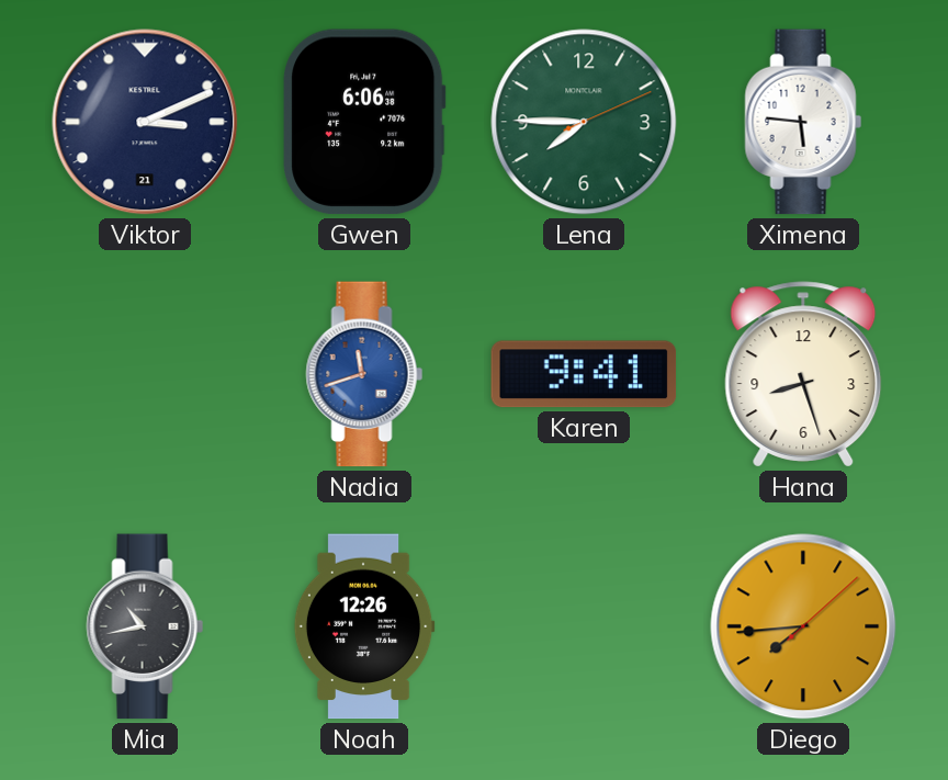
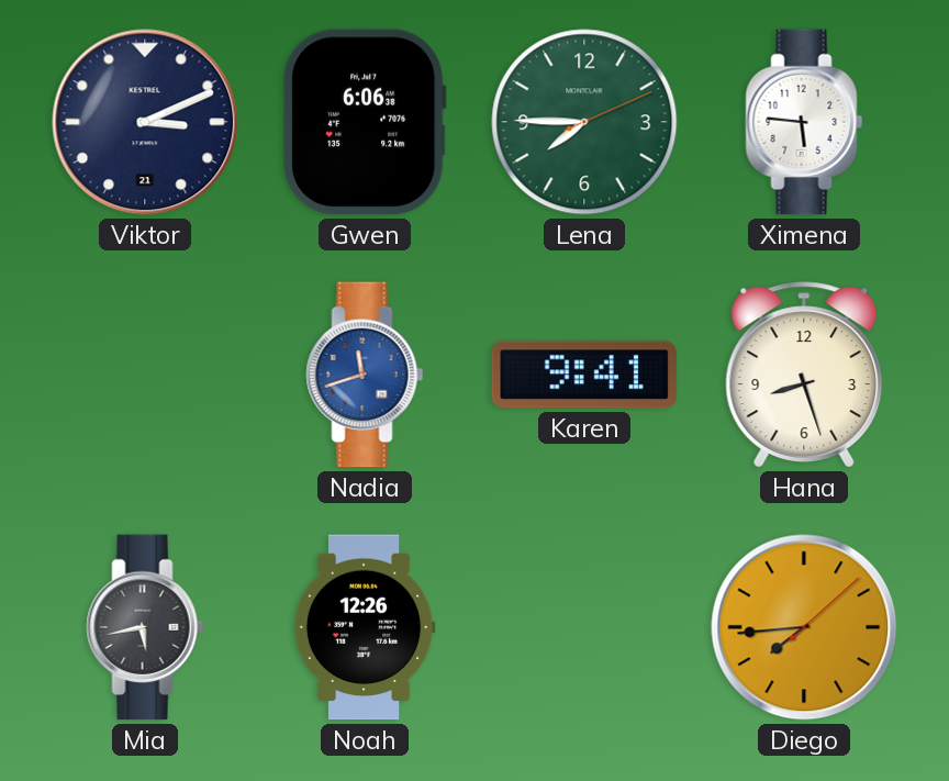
Mia: 10:43 -> 5:43 (145, 627)
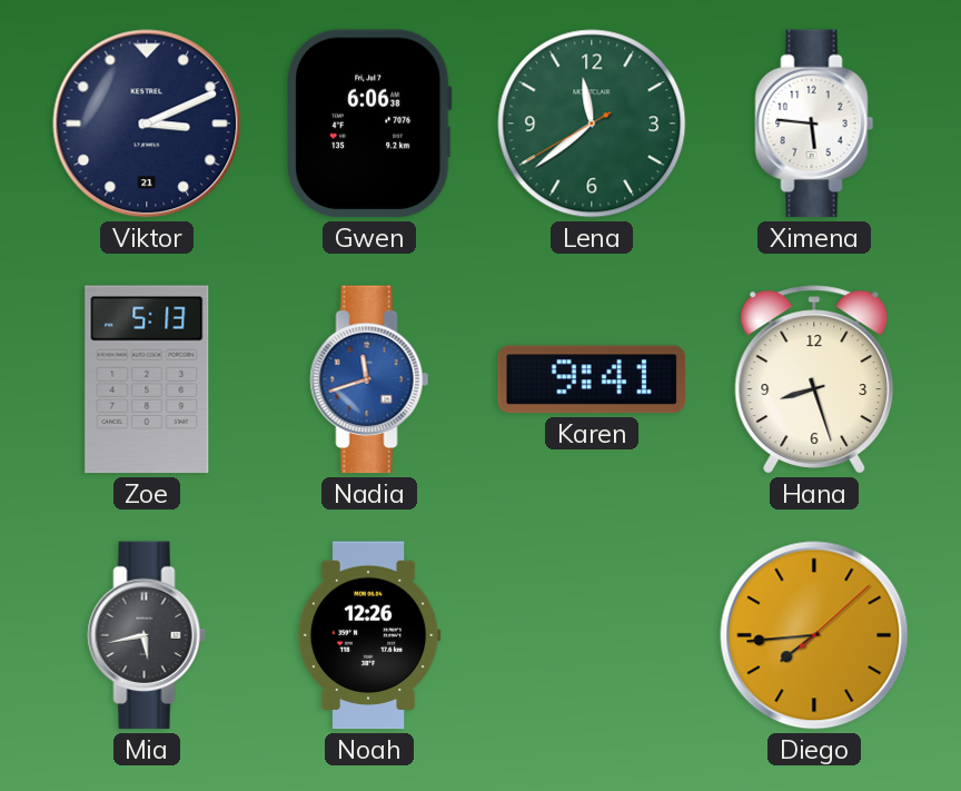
Lena: 7:45 -> 11:38 (592, 123)
Zoe: none -> 5:13 (147, 379)
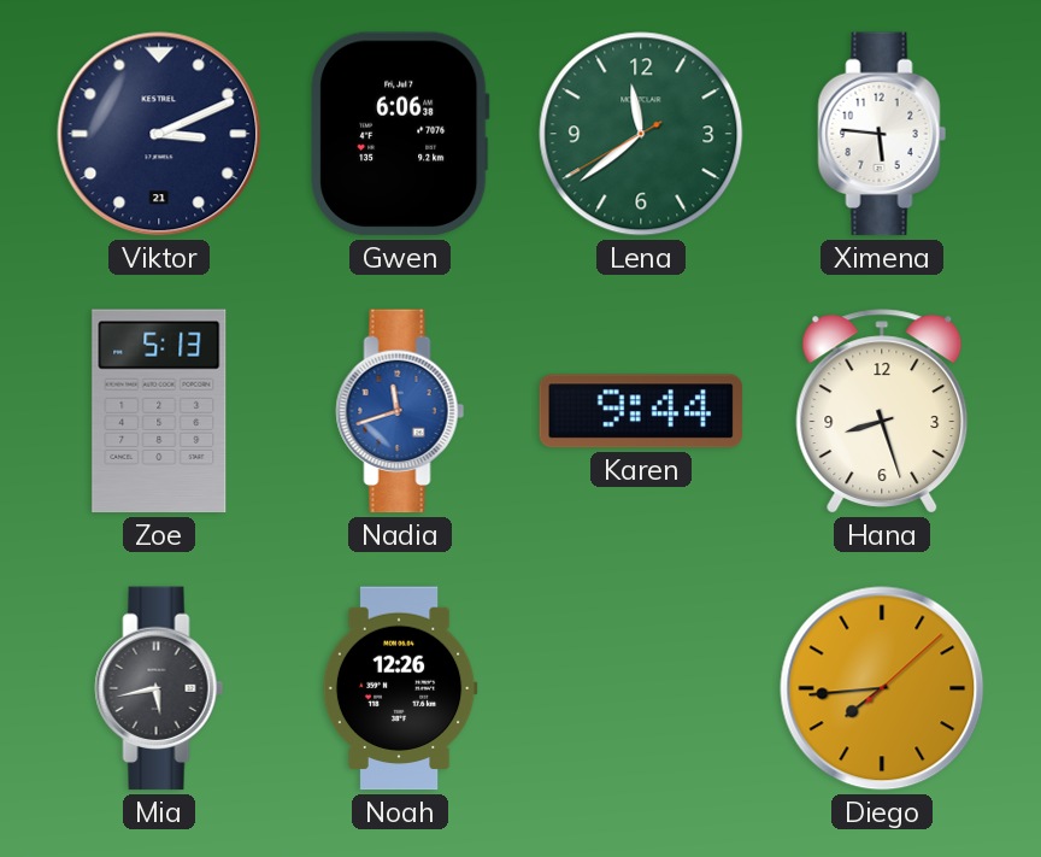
Karen: 9:41 -> 9:44 (641, 411)
